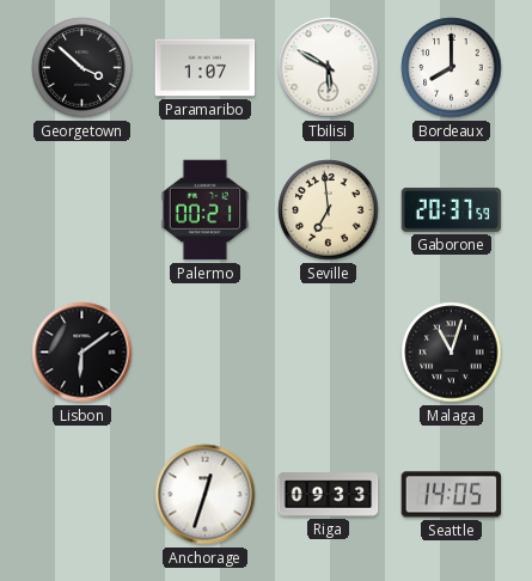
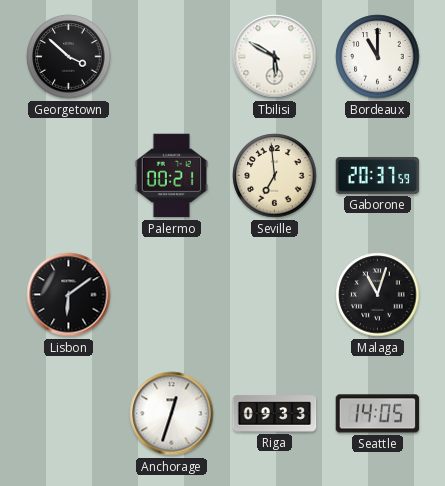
Paramaribo: 1:07 -> none (206, 68)
Bordeaux: 8:00 -> 11:00 (378, 57)
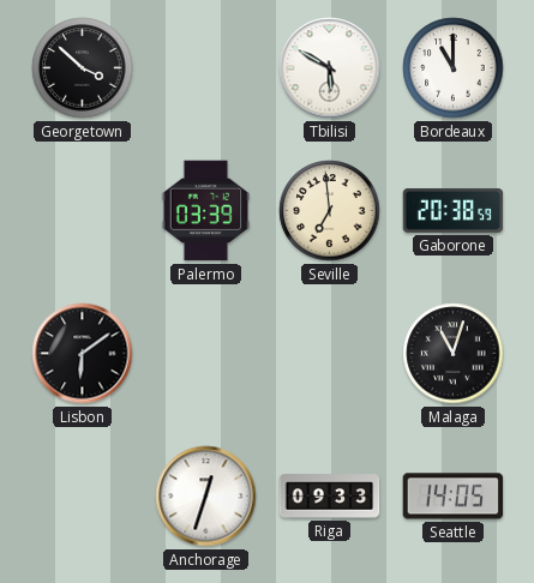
Palermo: 00:21 -> 03:39 (205, 211)
Gaborone: 20:37 -> 20:38 (454, 210)
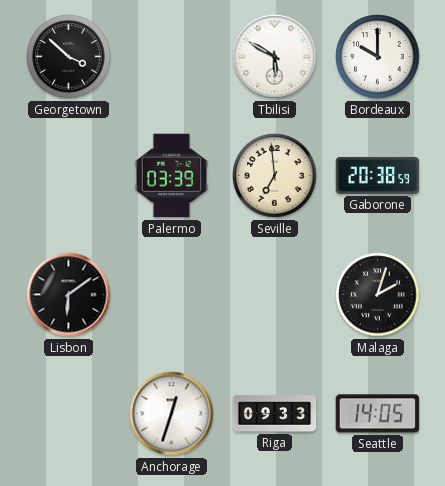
Bordeaux: 11:00 -> 10:00 (378, 57)
Malaga: 11:03 -> 2:03 (378, 295)
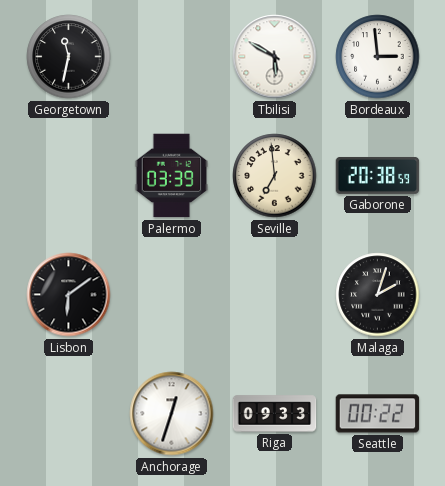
Georgetown: 3:52 -> 11:32 (69, 57)
Bordeaux: 10:00 -> 2:59 (378, 57)
Seattle: 14:05 -> 00:22 (378, 414)
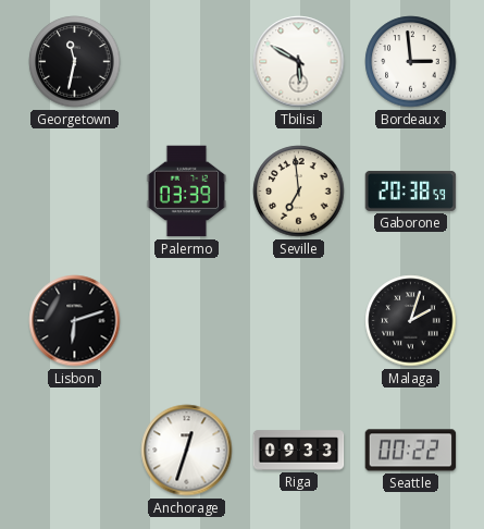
Lisbon: 6:09 -> 6:12 (75, 321)
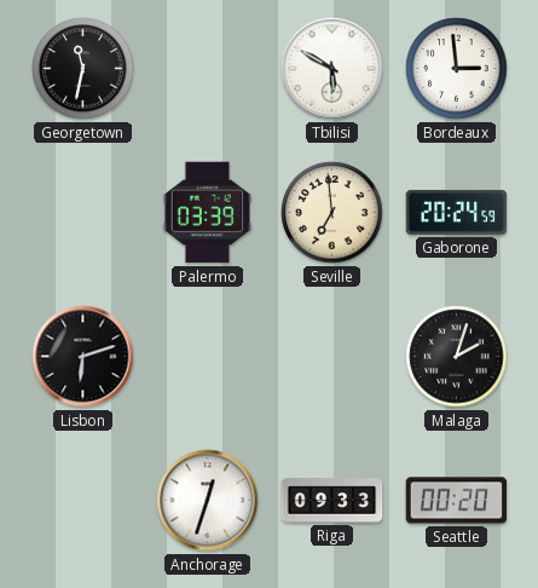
Gaborone: 20:38 -> 20:24 (457, 212)
Seattle: 00:22 -> 00:20 (457, 501)
